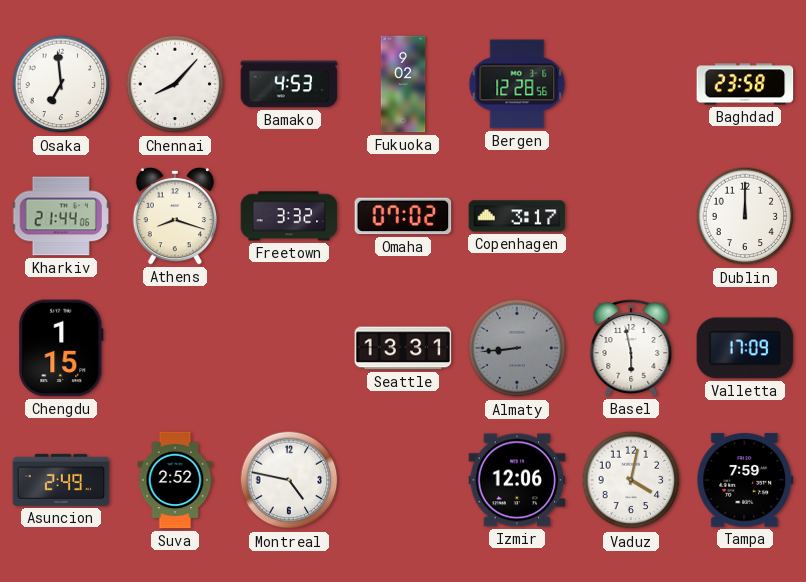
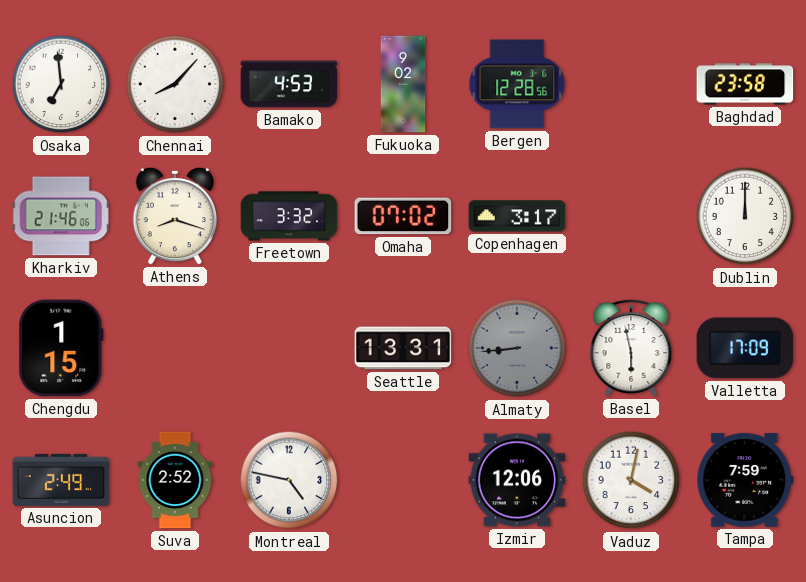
Kharkiv: 21:44 -> 21:46 (61, 216)
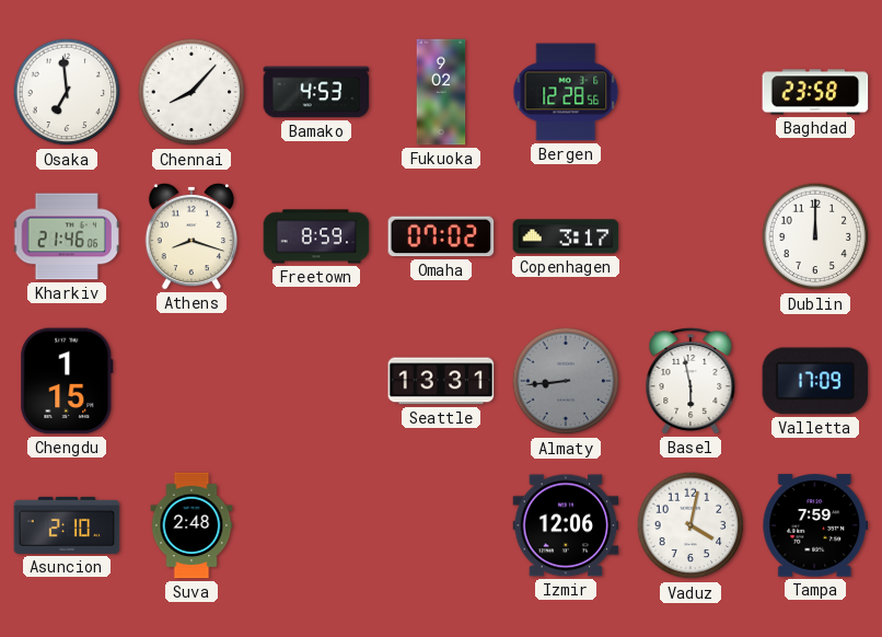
Freetown: 3:32 -> 8:59 (316, 236)
Asuncion: 2:49 -> 2:10 (67, 525)
Suva: 2:52 -> 2:48 (192, 525)
Montreal: 4:47 -> none (289, 480)
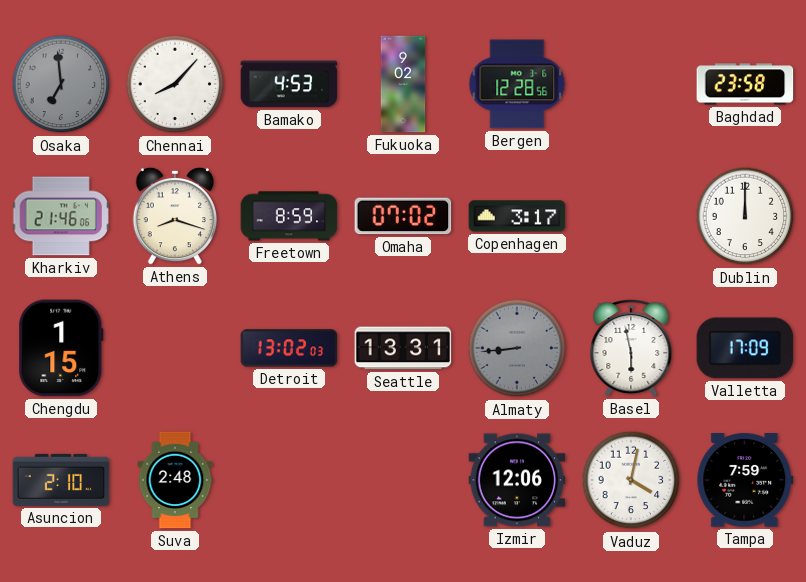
Osaka dial: white -> grey (61, 84)
Detroit: none -> 13:02 (289, 348)
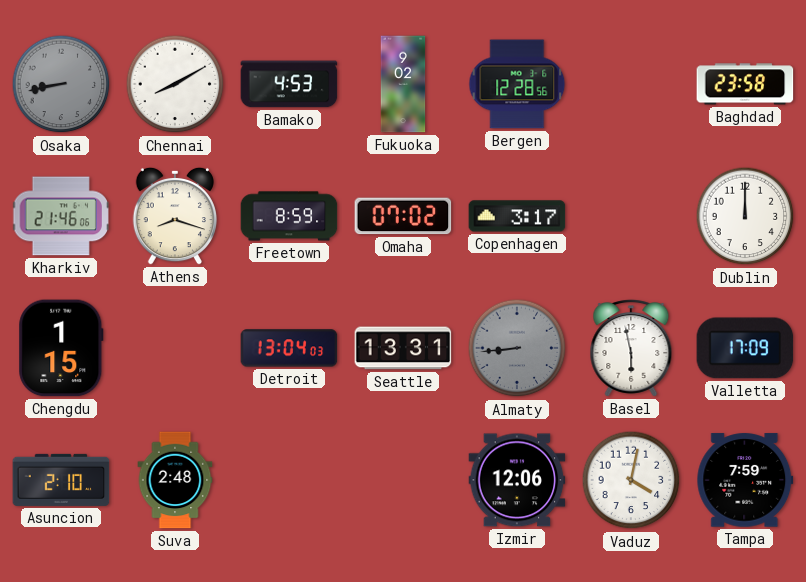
Osaka: 6:59 -> 8:43 (61, 84)
Chennai: 8:07 -> 8:10 (175, 84)
Detroit: 13:02 -> 13:04 (289, 348)
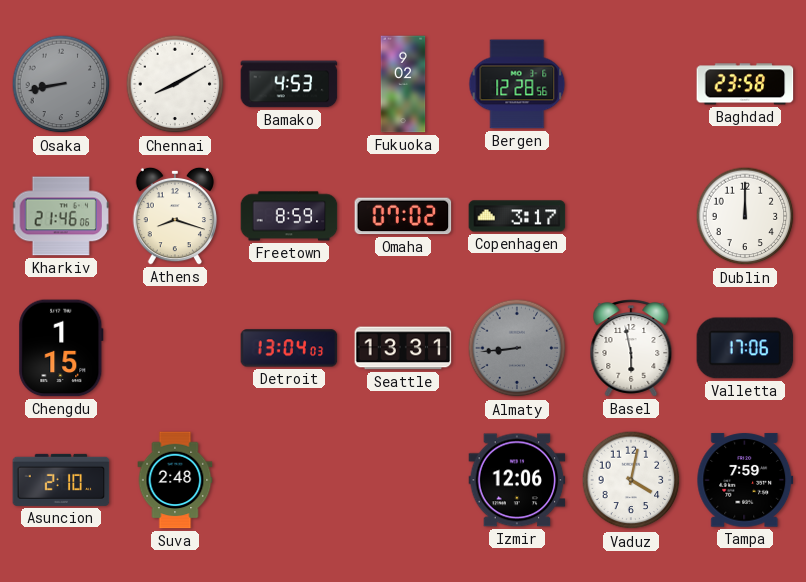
Valletta: 17:09 -> 17:06 (745, 348)
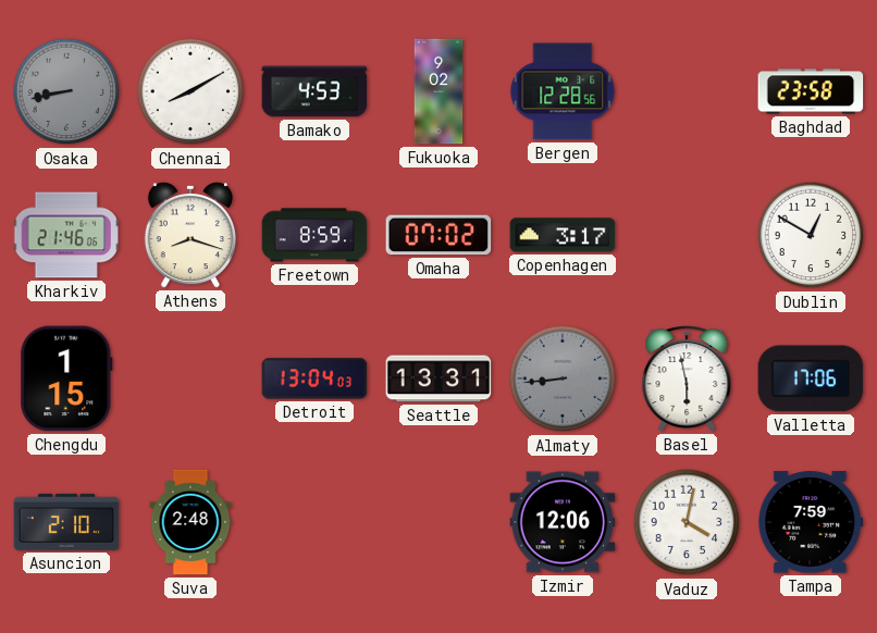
Dublin: 12:00 -> 12:50 (811, 235)
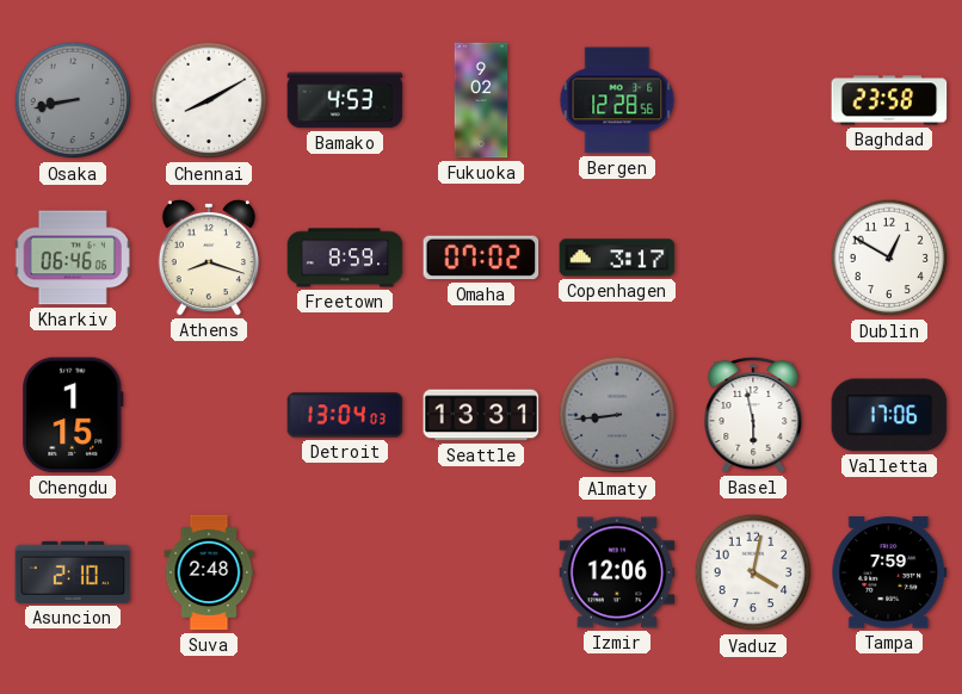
Kharkiv: 21:46 -> 06:46 (73, 258)
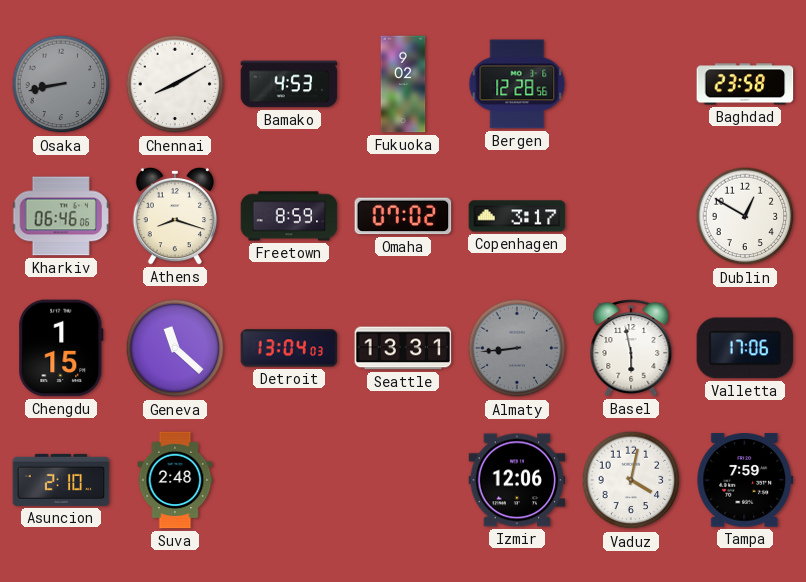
Geneva: none -> 11:22 (175, 348)
